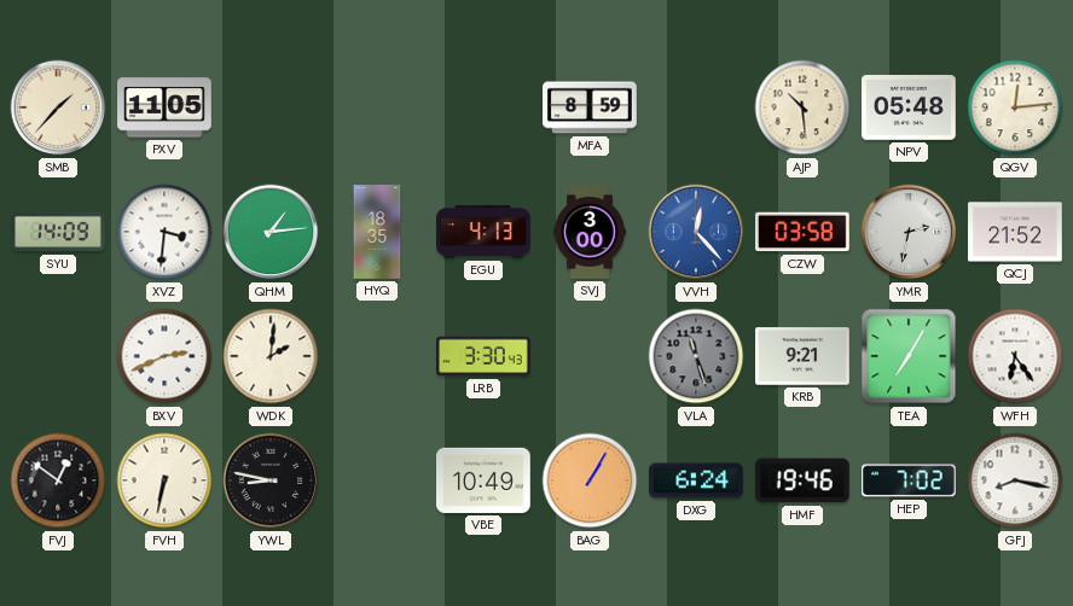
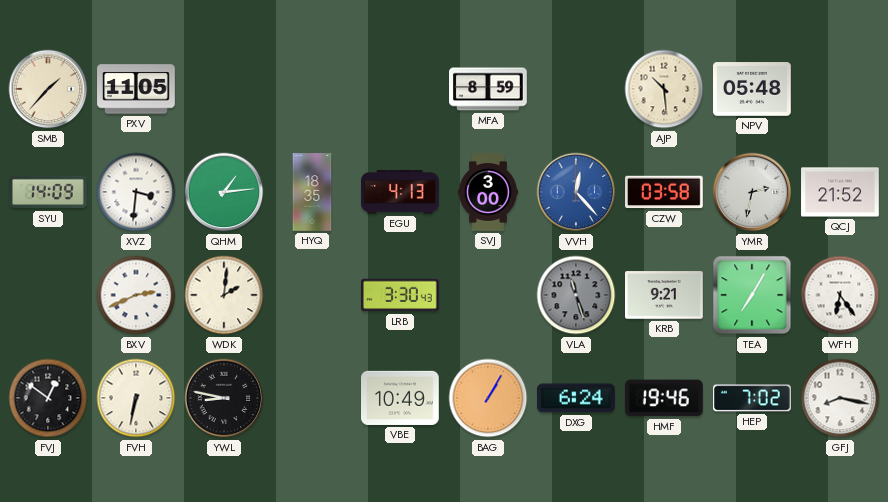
QGV: 12:14 -> none (1015, 107)
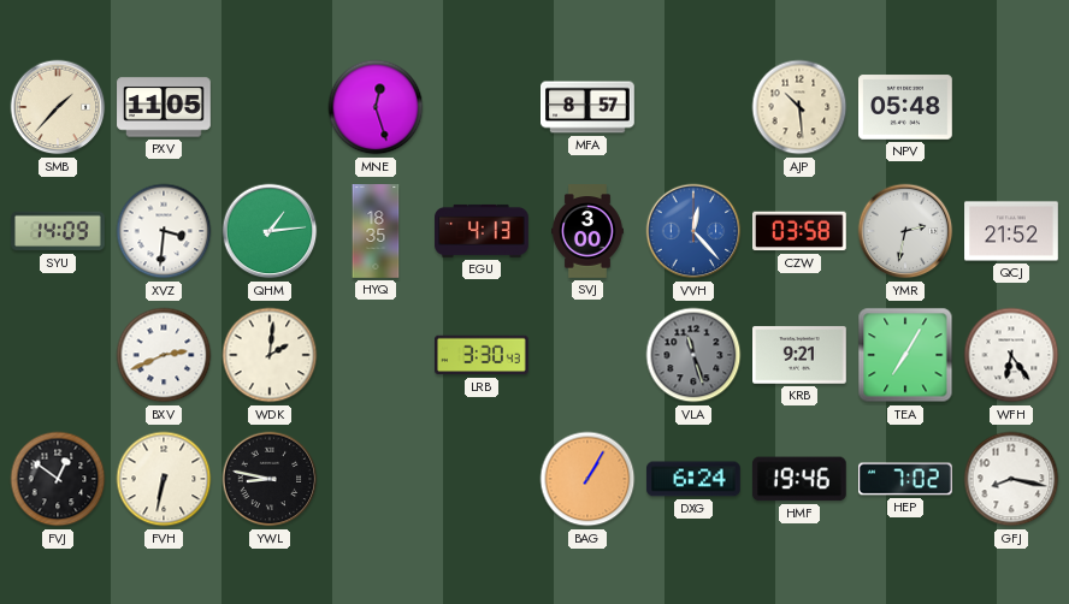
MNE: none -> 12:27 (376, 107)
MFA: 8:59 -> 8:57 (587, 107)
VBE: 10:49 -> none (401, 398)
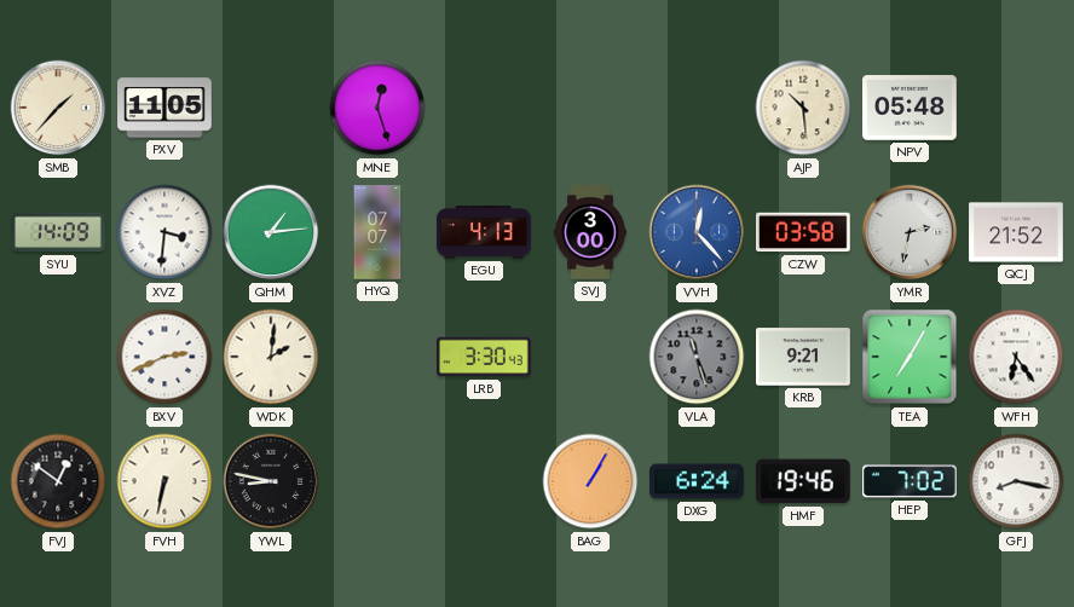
MFA: 8:57 -> none (587, 107)
HYQ: 18:35 -> 07:07 (377, 232)
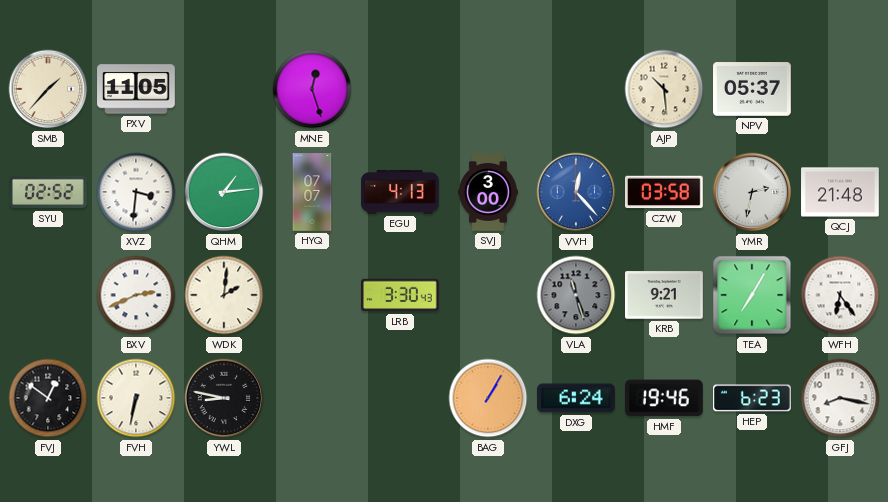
NPV: 05:48 -> 05:37 (753, 89)
SYU: 14:09 -> 02:52 (48, 192)
QCJ: 21:52 -> 21:48 (840, 192)
HEP: 7:02 -> 6:23 (753, 398)
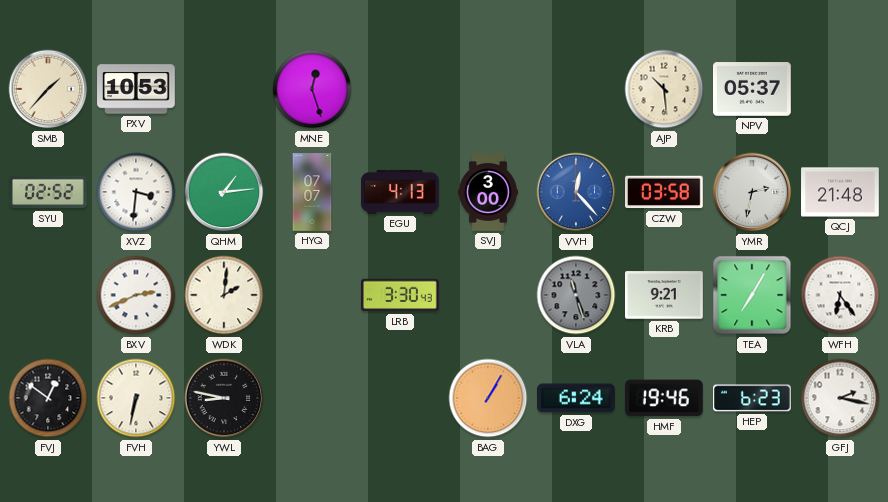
PXV: 11:05 -> 10:53 (136, 89)
GFJ: 8:17 -> 2:17 (840, 398)
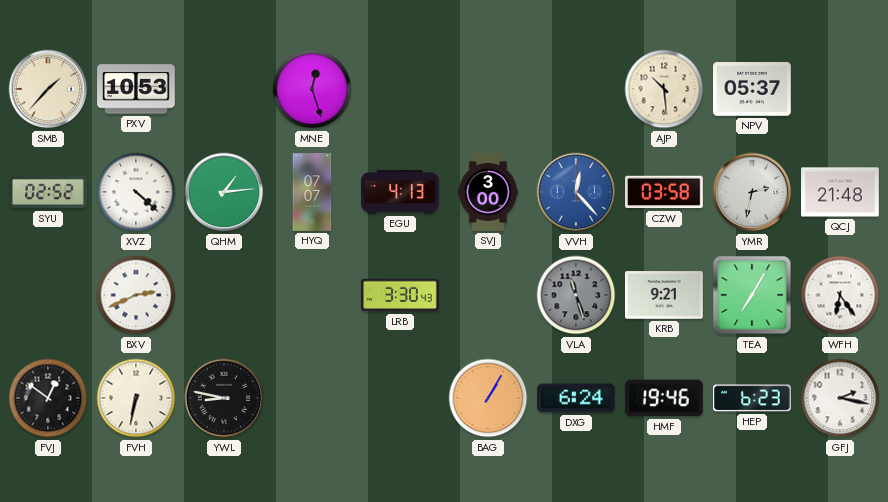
XVZ: 3:31 -> 4:22 (136, 192)
WDK: 2:01 -> none (224, 295)
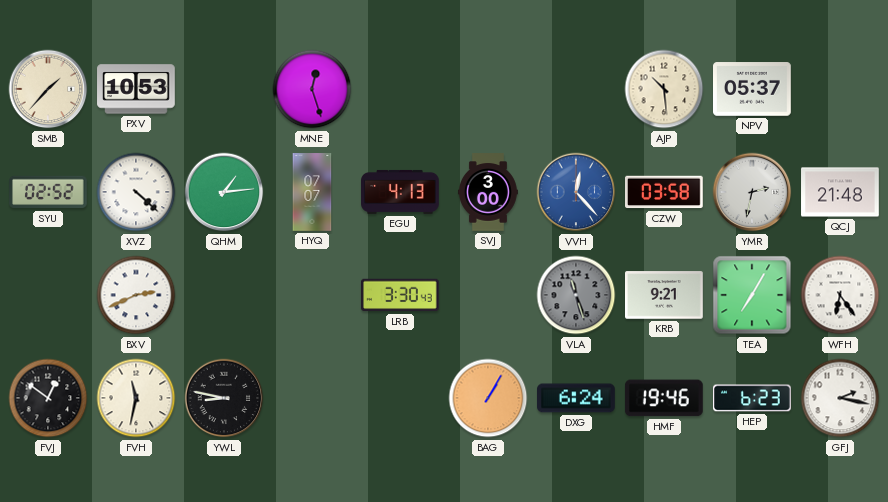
FVH: 6:32 -> 11:32 (136, 398)
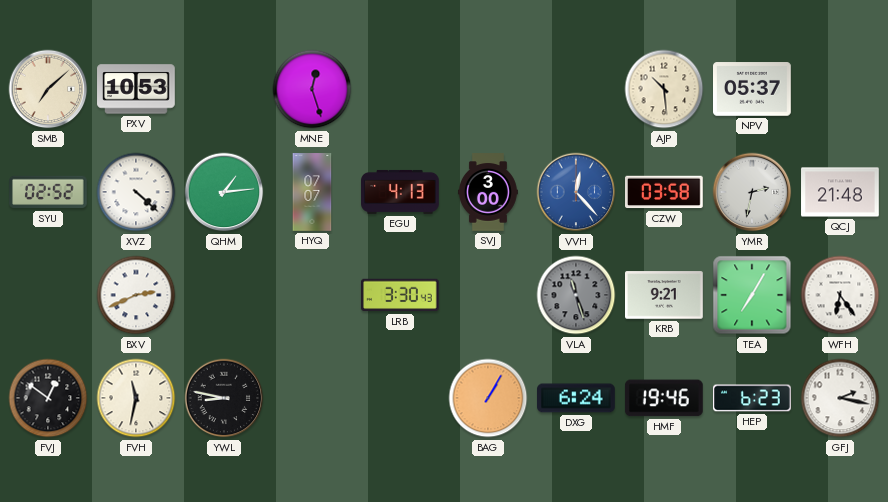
SMB: 1:37 -> 7:08 (48, 89)
